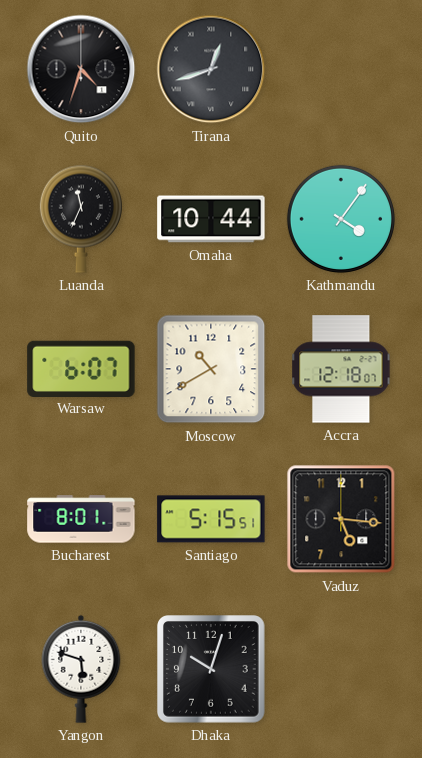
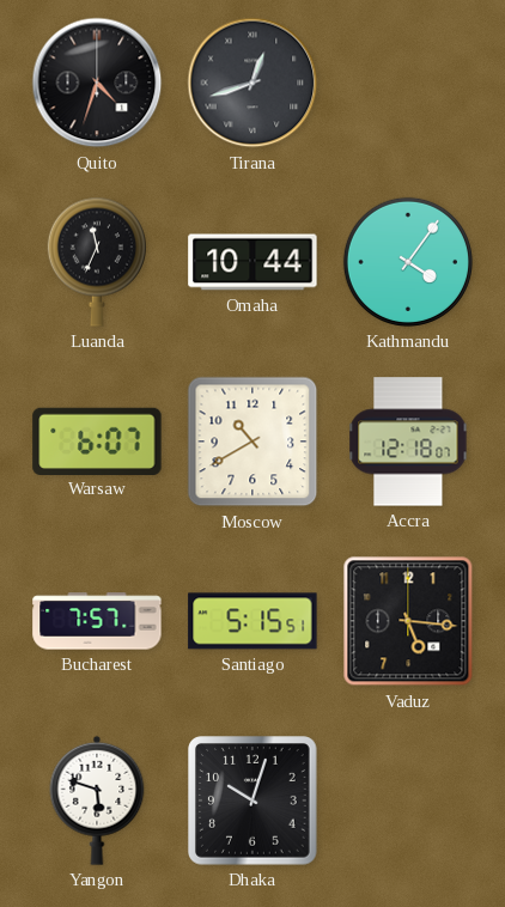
Bucharest: 8:01 -> 7:57 (97, 621)
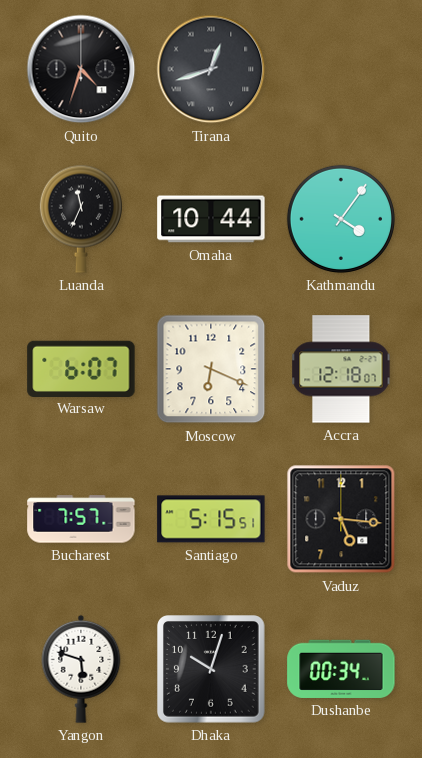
Moscow: 10:40 -> 6:19 (211, 369)
Dushanbe: none -> 00:34 (341, 669)
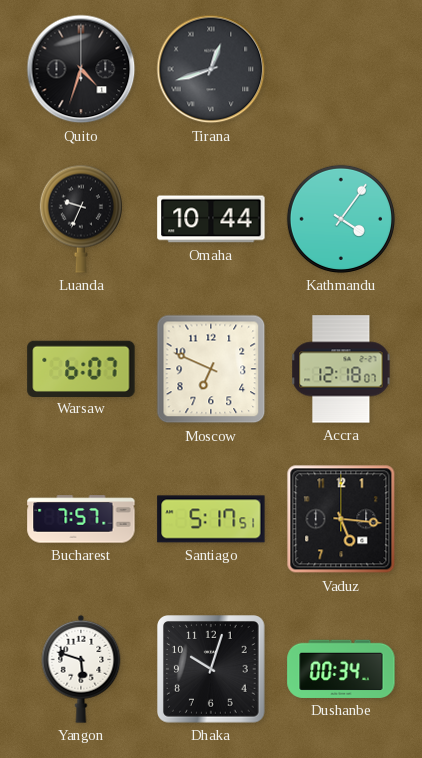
Luanda: 11:34 -> 9:34 (81, 219)
Moscow: 6:19 -> 6:49 (211, 369)
Santiago: 5:15 -> 5:17 (211, 519)
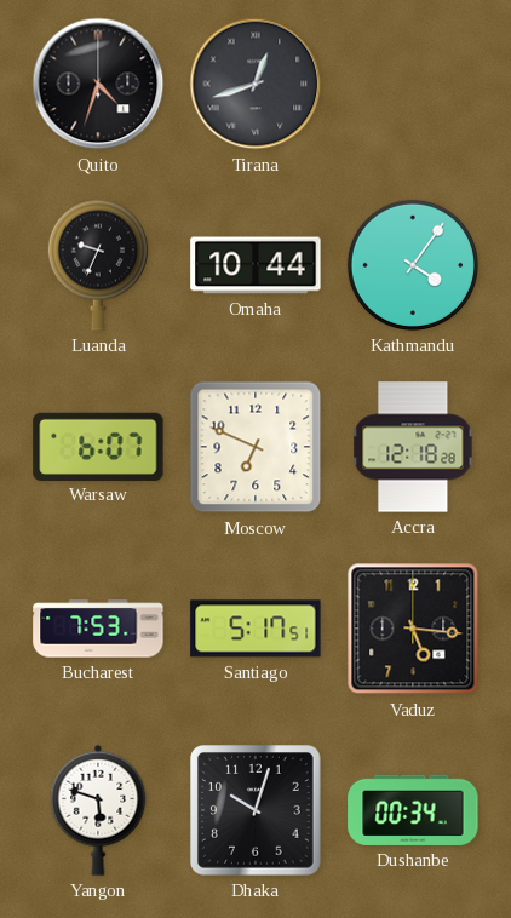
Accra: 12:18:07 -> 12:18:28 (413, 447)
Bucharest: 7:57 -> 7:53 (98, 629)
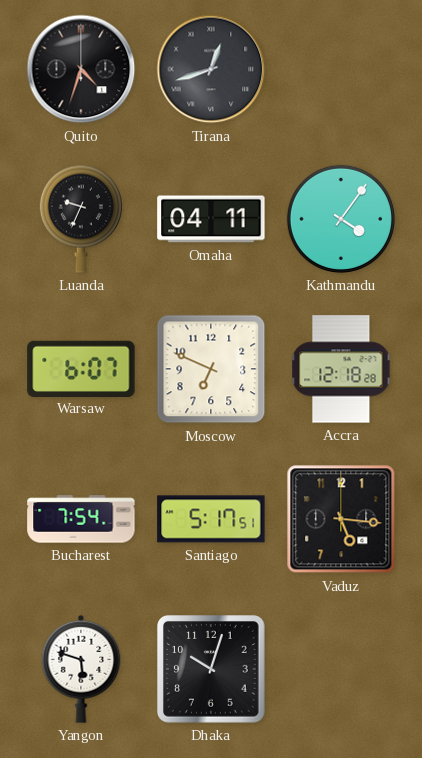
Omaha: 10:44 -> 04:11 (211, 219)
Bucharest: 7:53 -> 7:54 (81, 519)
Dushanbe: 00:34 -> none (413, 810)
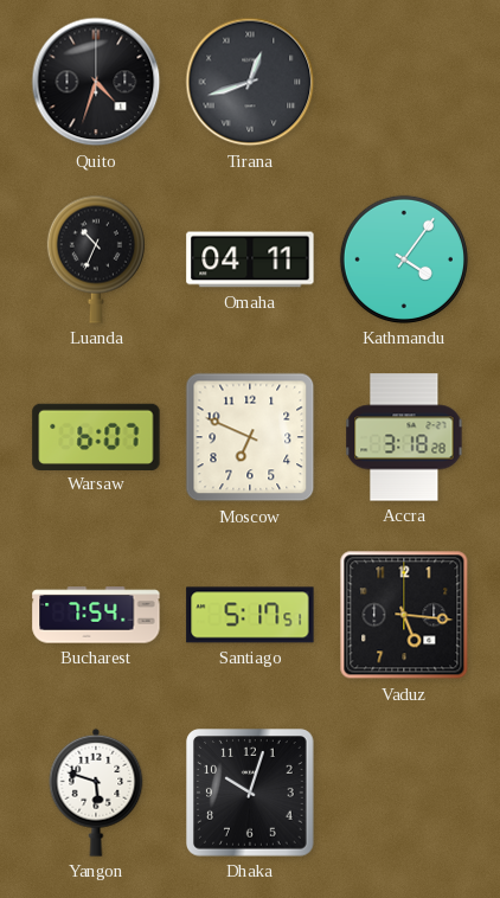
Luanda: 9:34 -> 10:34 (96, 259)
Accra: 12:18 -> 3:18 (404, 437)
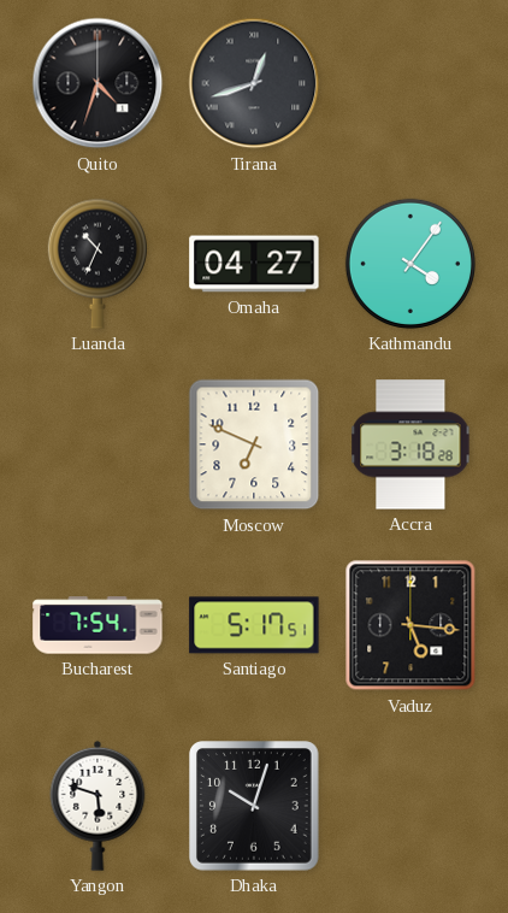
Omaha: 04:11 -> 04:27 (254, 264)
Warsaw: 6:07 -> none (96, 436)
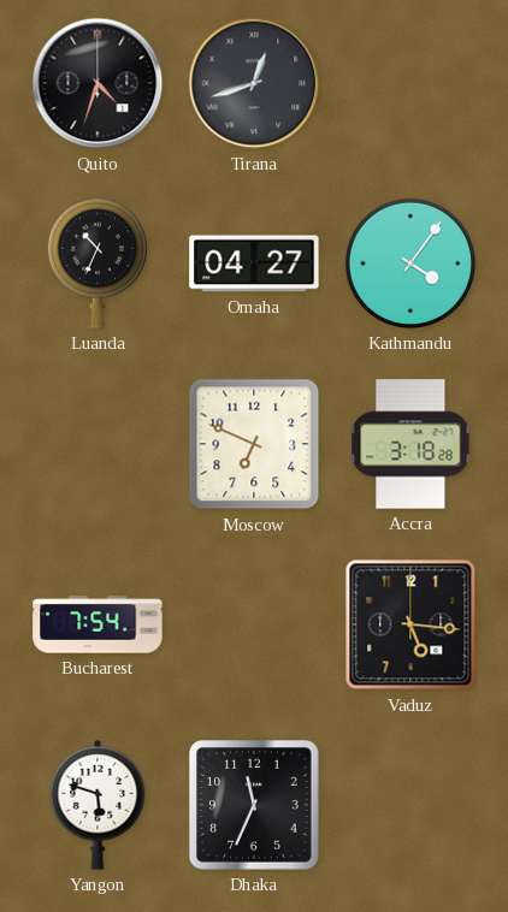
Santiago: 5:17 -> none (254, 625)
Dhaka: 10:03 -> 11:34 (254, 805)
